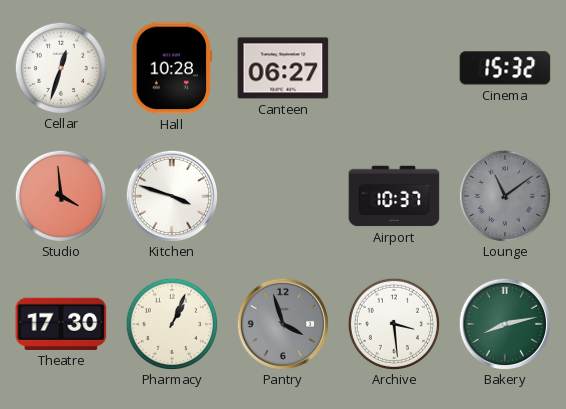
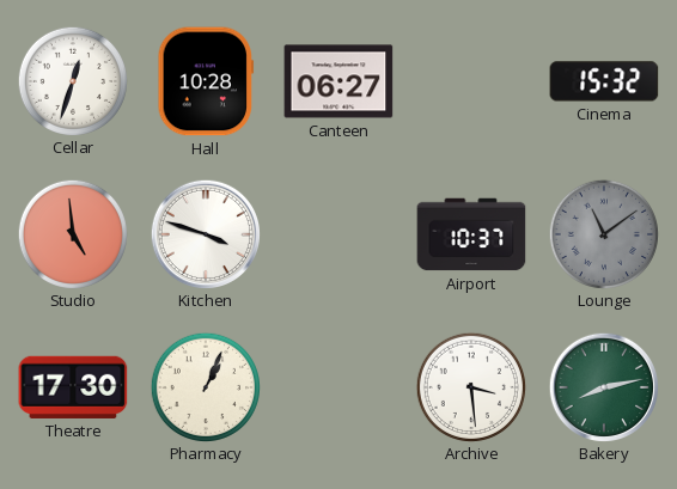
Studio: 3:59 -> 4:59 (72, 233)
Pantry: 3:57 -> none (282, 323)
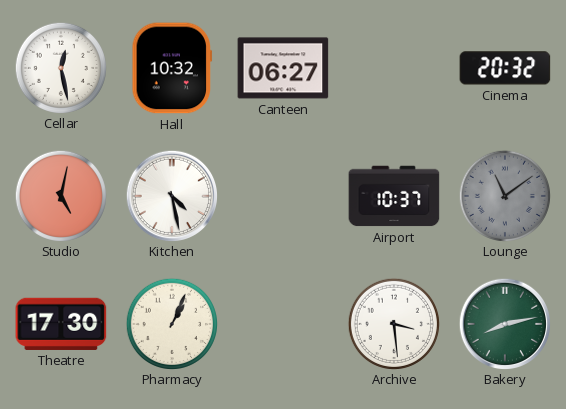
Cellar: 12:33 -> 12:28 (60, 67)
Hall: 10:28 -> 10:32 (172, 68)
Cinema: 15:32 -> 20:32 (505, 68)
Studio: 4:59 -> 5:02 (60, 195)
Kitchen: 3:48 -> 4:28 (171, 195)
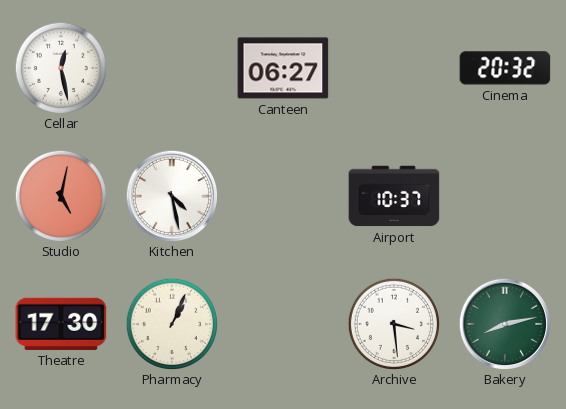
Hall: 10:32 -> none (172, 68)
Lounge: 11:09 -> none (504, 195)
